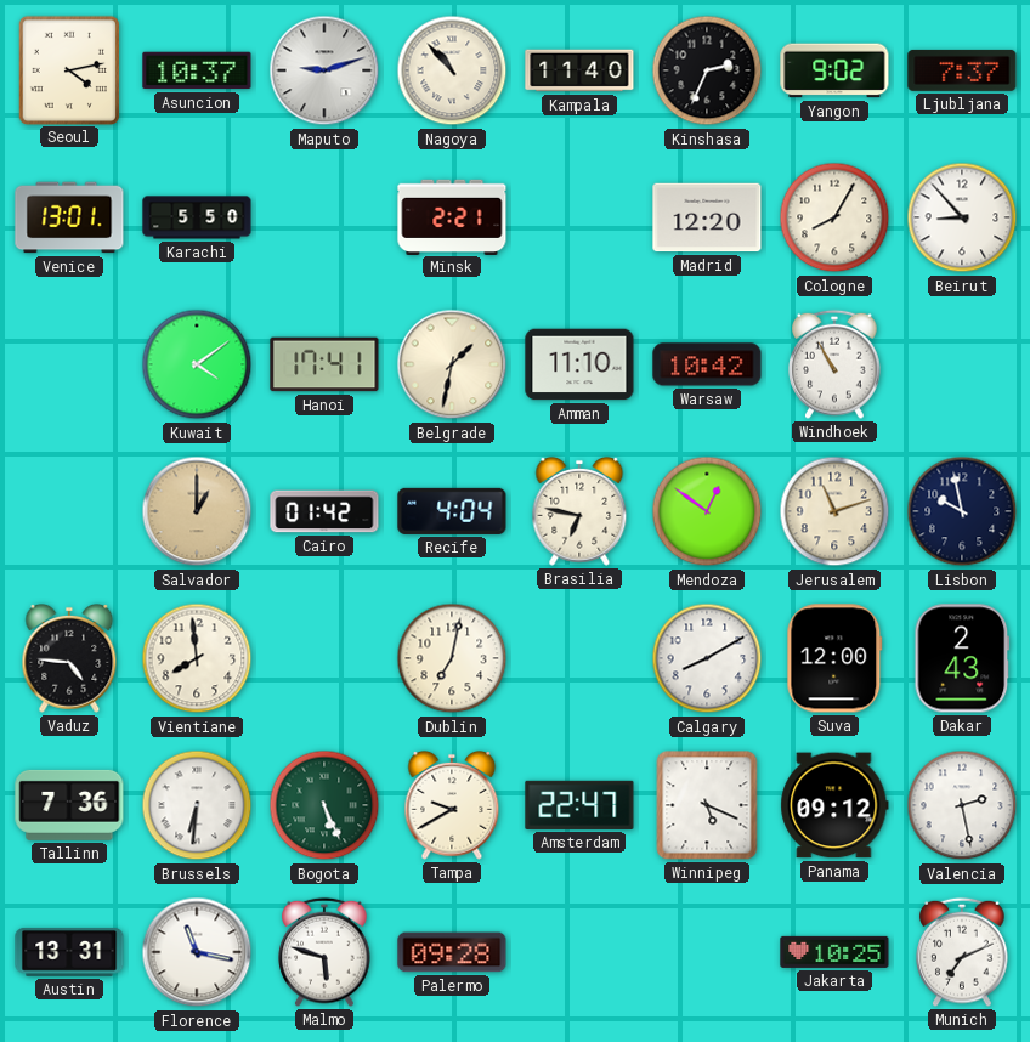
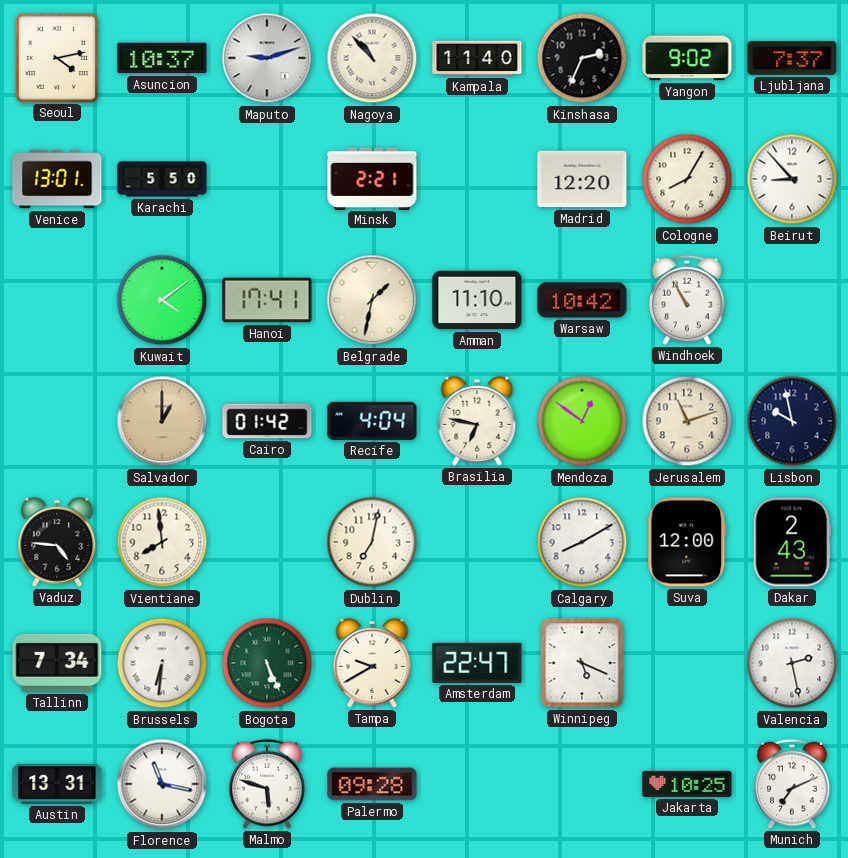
Tallinn: 7:36 -> 7:34 (57, 663)
Panama: 09:12 -> none (834, 805)
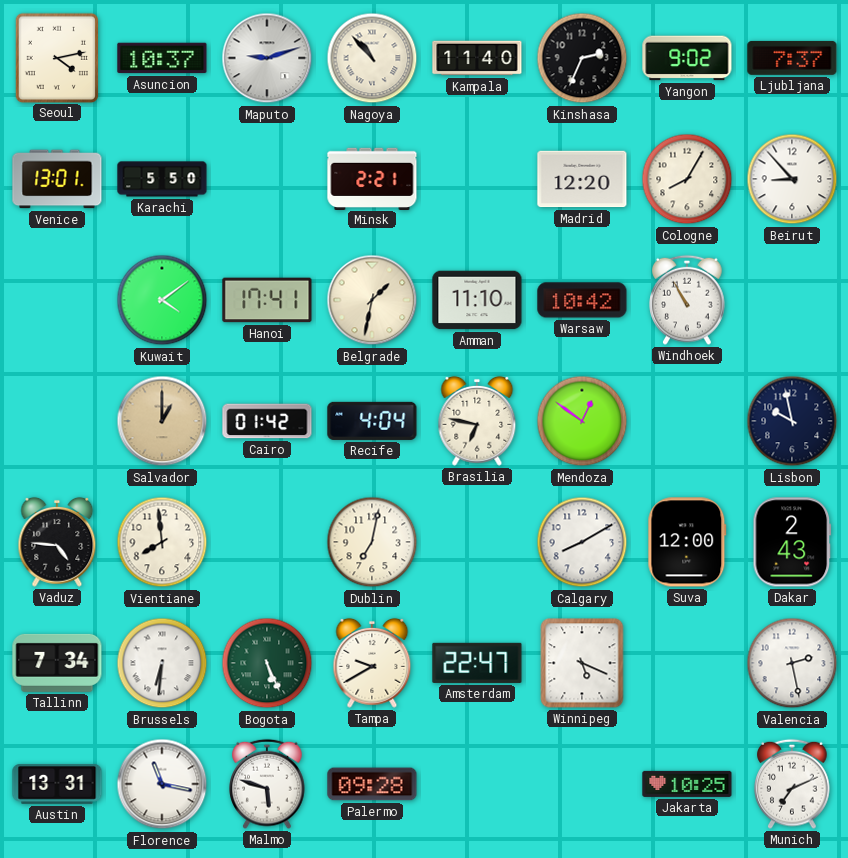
Jerusalem: 11:12 -> none (687, 421)
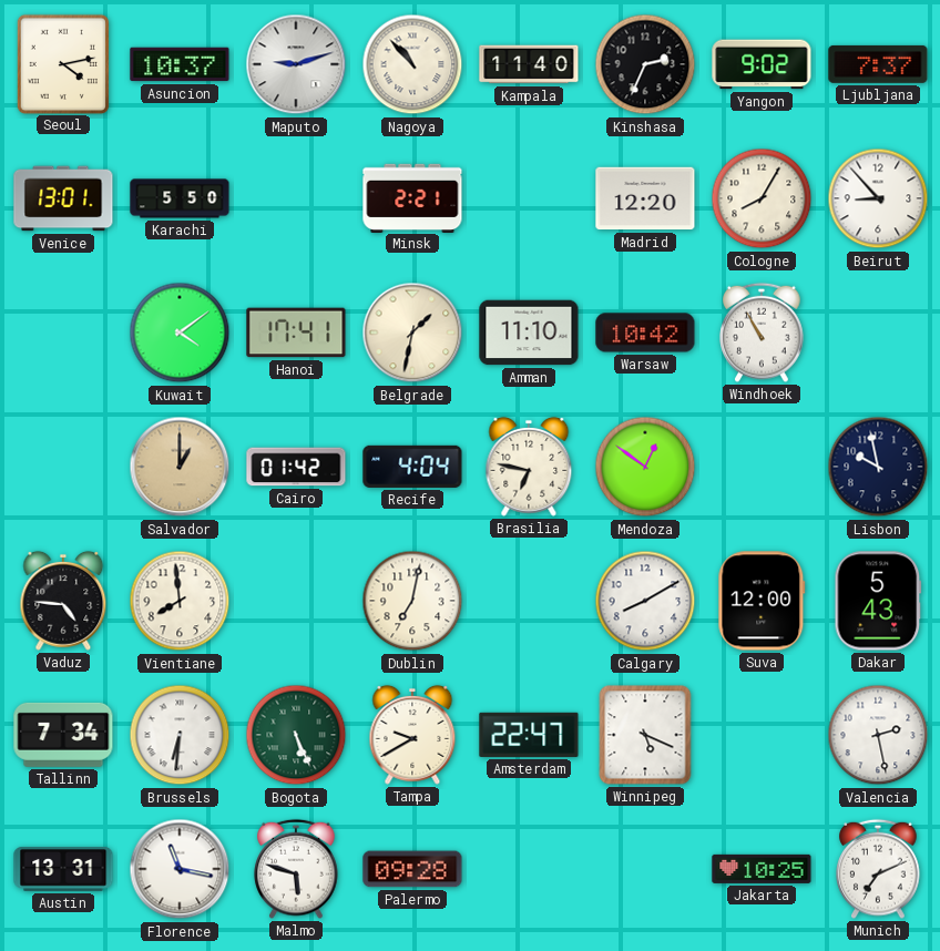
Dakar: 2:43 -> 5:43 (878, 601)
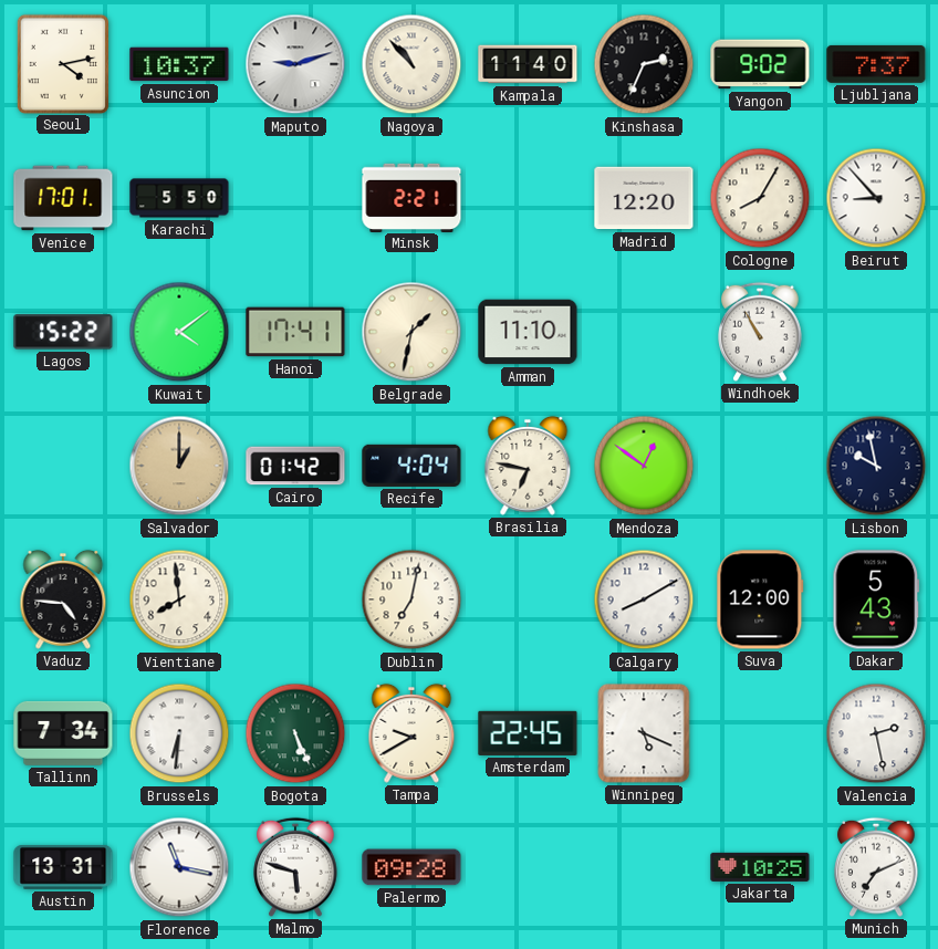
Venice: 13:01 -> 17:01 (63, 198)
Lagos: none -> 15:22 (63, 332)
Warsaw: 10:42 -> none (645, 333)
Amsterdam: 22:47 -> 22:45 (528, 733)
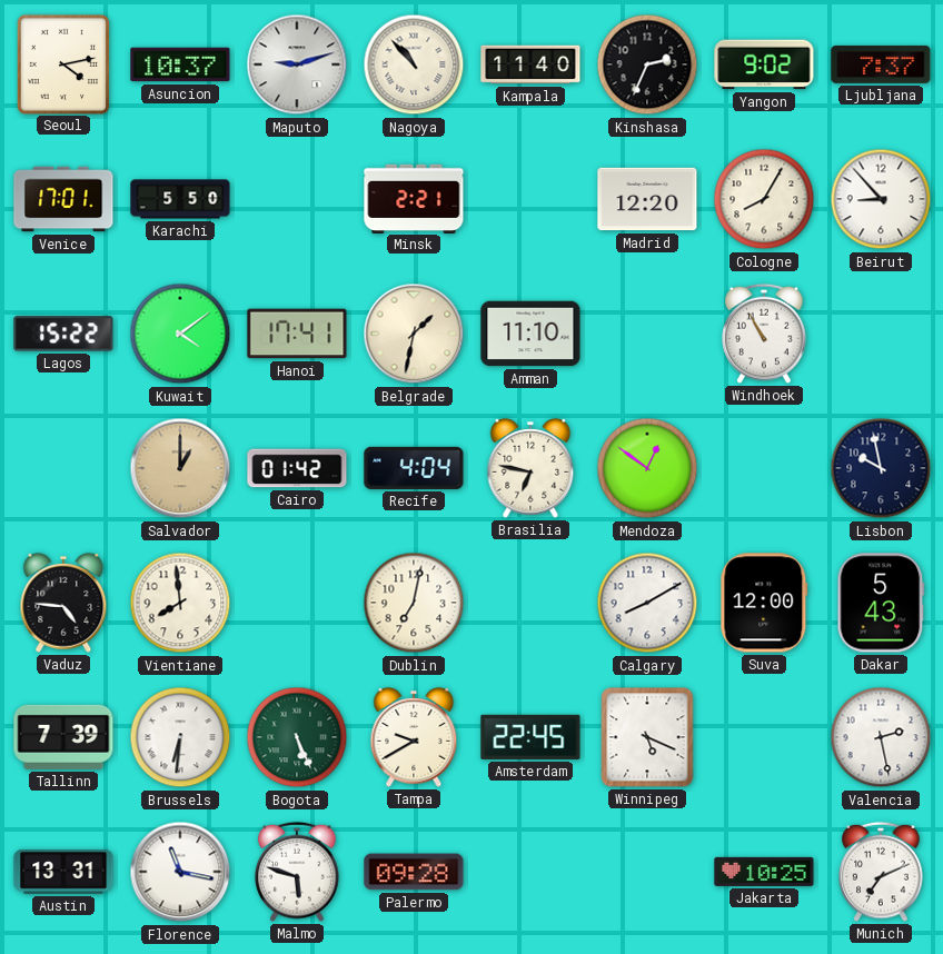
Tallinn: 7:34 -> 7:39 (63, 737)
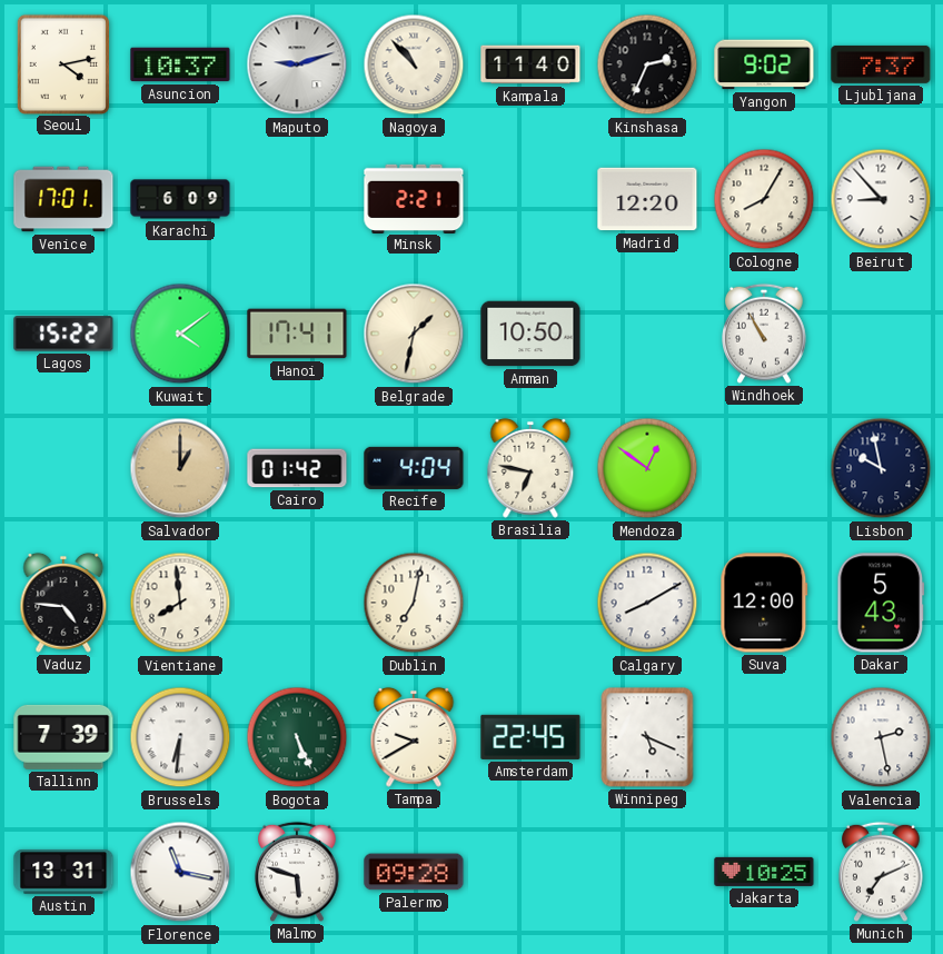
Karachi: 5:50 -> 6:09 (180, 199)
Amman: 11:10 -> 10:50 (530, 334)
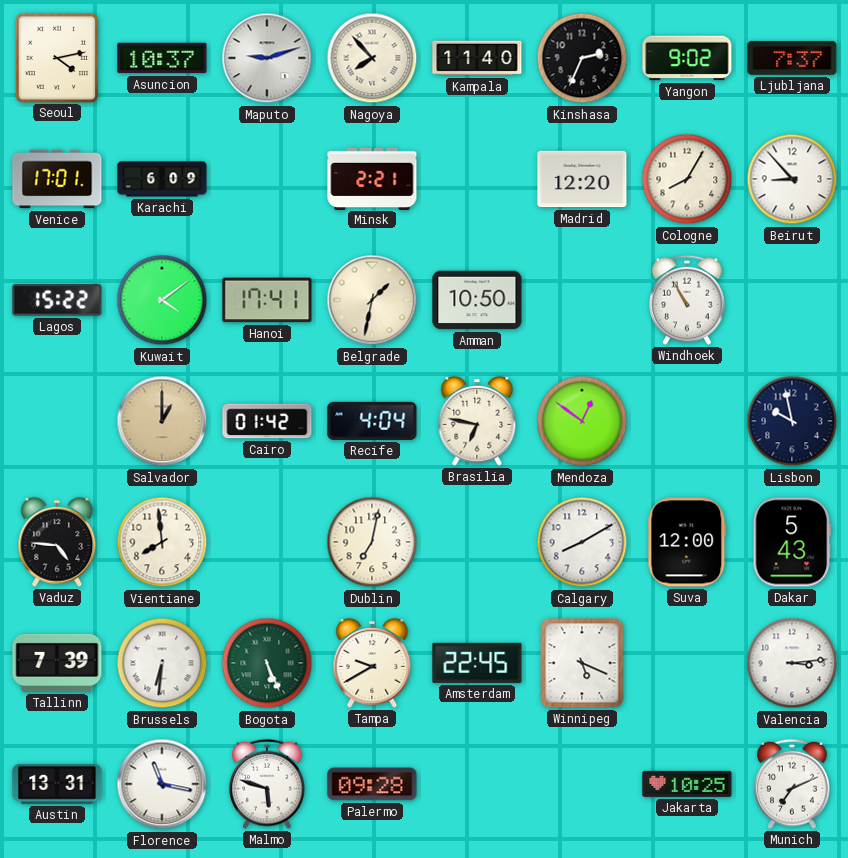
Nagoya: 10:53 -> 7:53 (372, 58)
Valencia: 2:28 -> 3:14 (792, 663)
